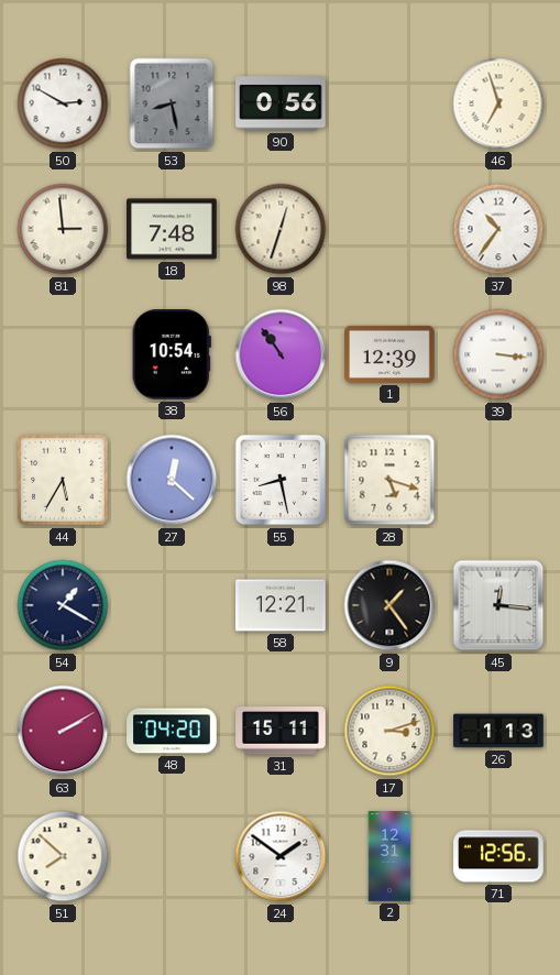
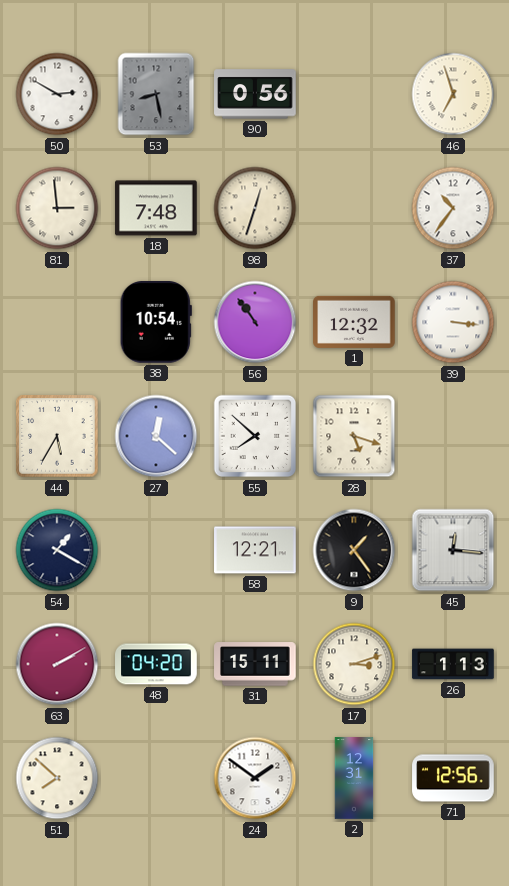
1: 12:39 -> 12:32 (354, 322)
55: 8:28 -> 7:52 (255, 436)
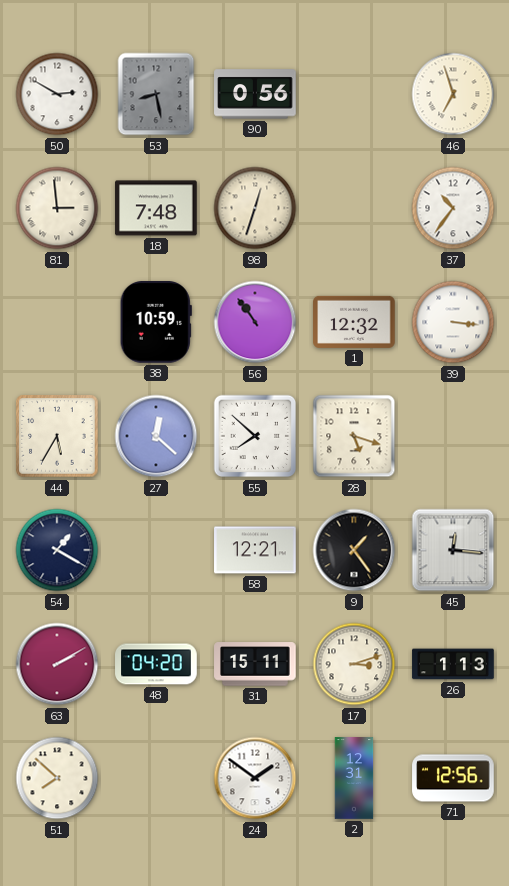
38: 10:54 -> 10:59 (156, 323)
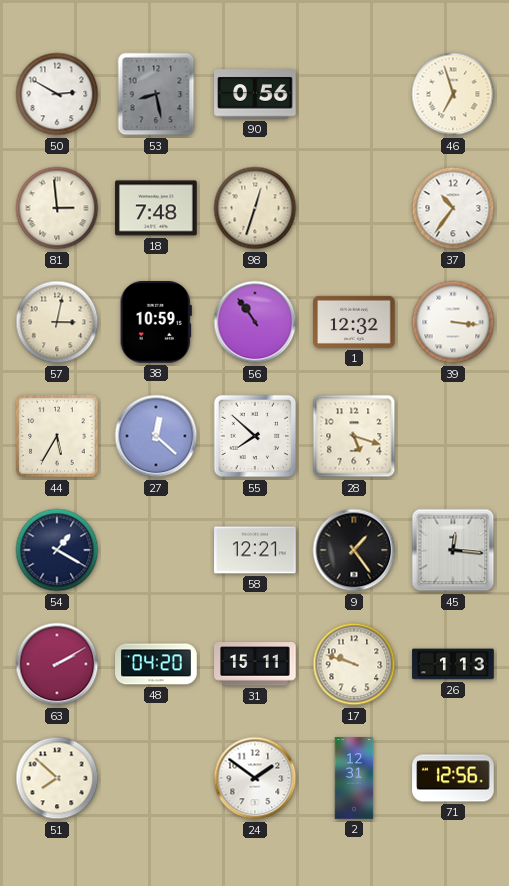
57: none -> 3:02 (57, 322)
17: 3:12 -> 9:48 (354, 664)
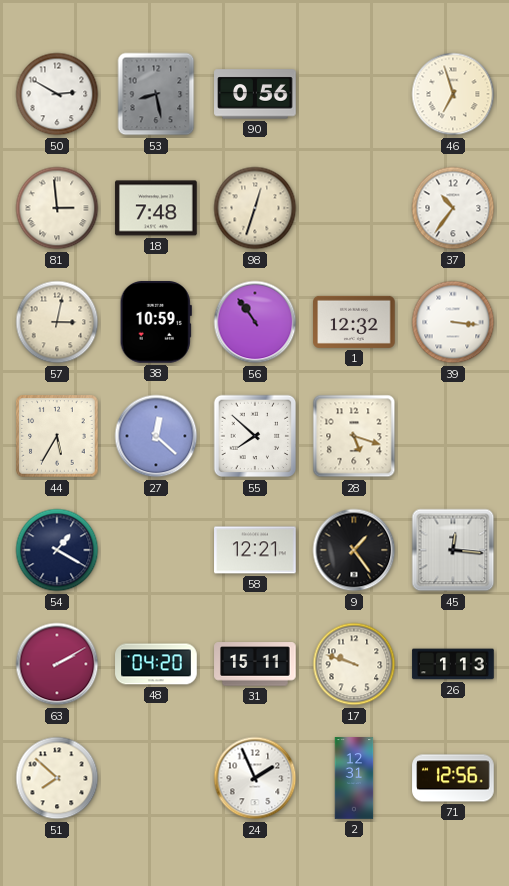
24: 1:51 -> 1:56 (255, 778)
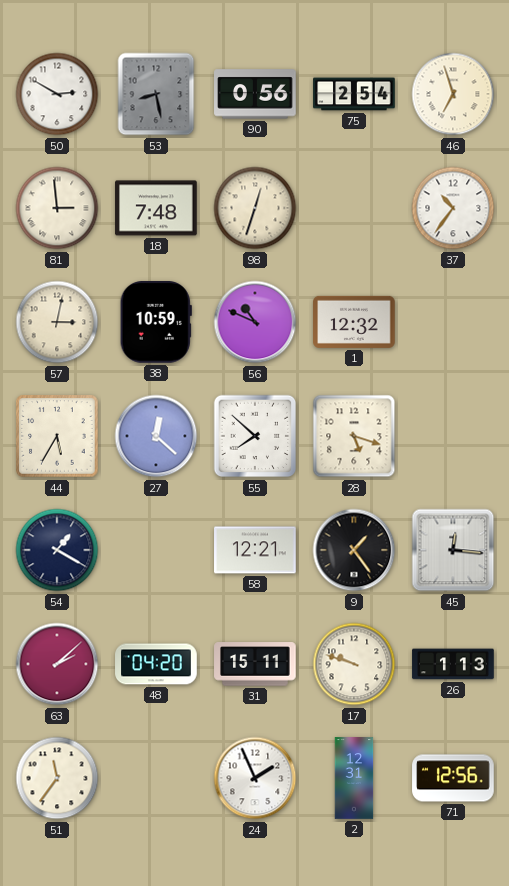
75: none -> 2:54 (354, 94)
56: 10:54 -> 10:49 (255, 322)
39: 3:16 -> none (453, 322)
63: 2:10 -> 2:08 (57, 664)
51: 7:52 -> 11:36 (57, 778)
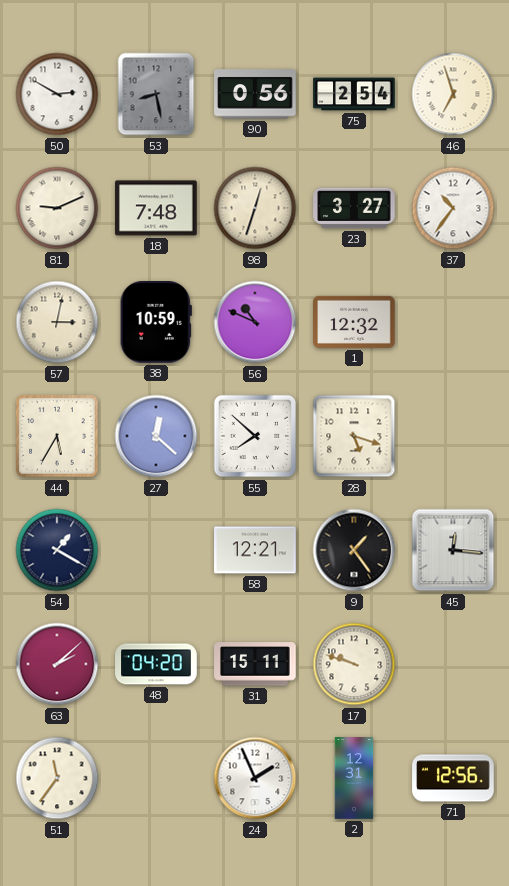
81: 2:59 -> 9:11 (57, 208)
23: none -> 3:27 (354, 208)
26: 1:13 -> none (453, 664)
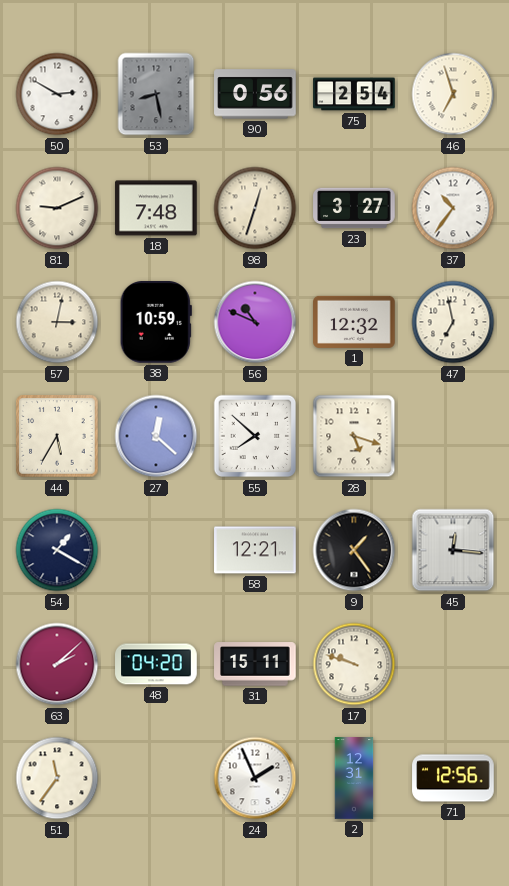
47: none -> 6:58 (453, 322)
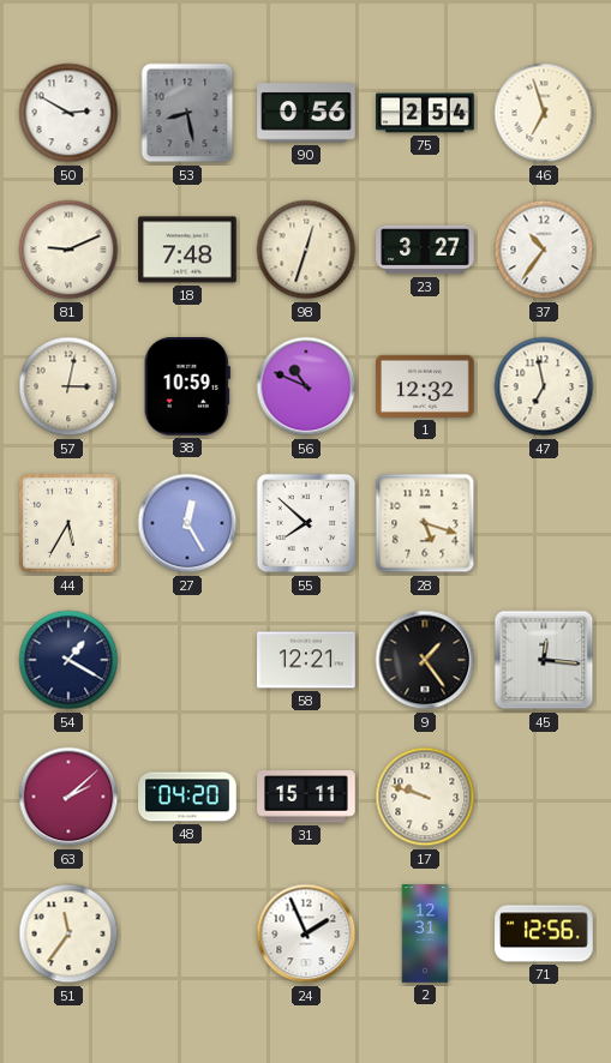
27: 12:22 -> 12:25 (187, 523)
